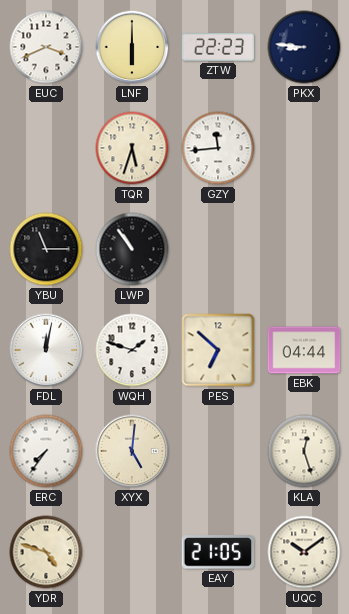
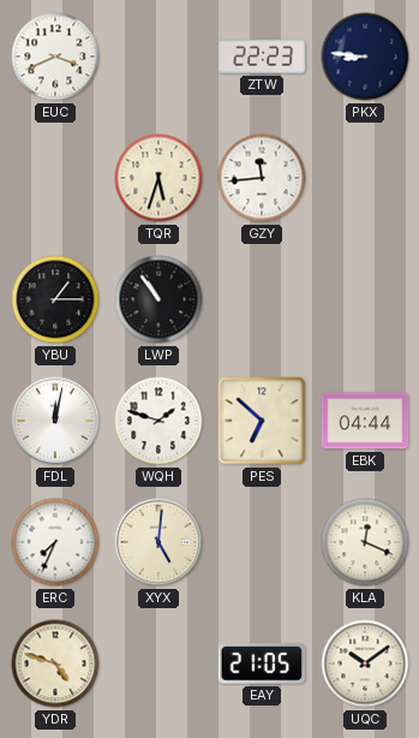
LNF: 6:00 -> none (132, 47)
YBU: 11:15 -> 1:15 (55, 299)
ERC: 7:36 -> 7:34 (55, 542)
KLA: 12:27 -> 12:19 (365, 542)
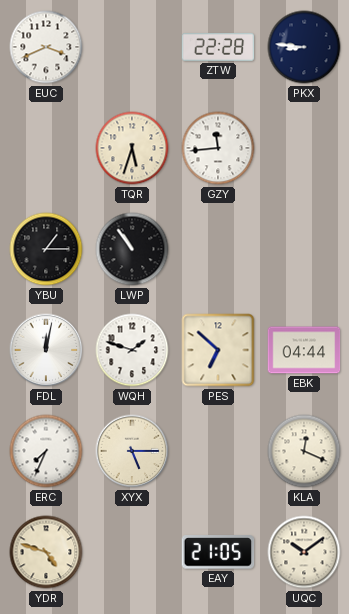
ZTW: 22:23 -> 22:28 (218, 47)
XYX: 5:01 -> 5:15 (132, 451)
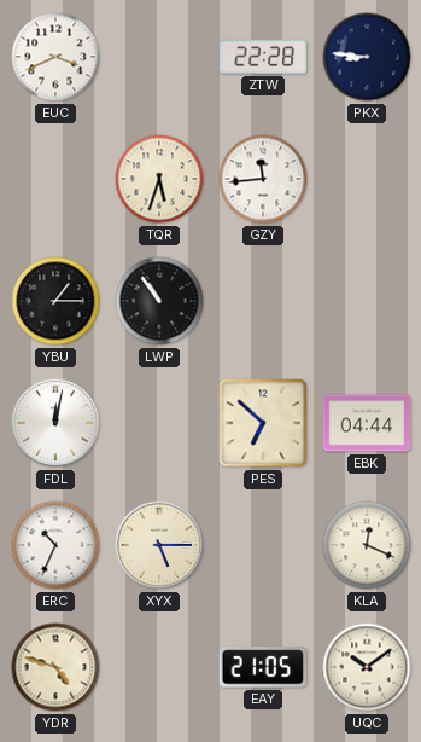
WQH: 1:48 -> none (132, 350)
ERC: 7:34 -> 10:34 (55, 545)
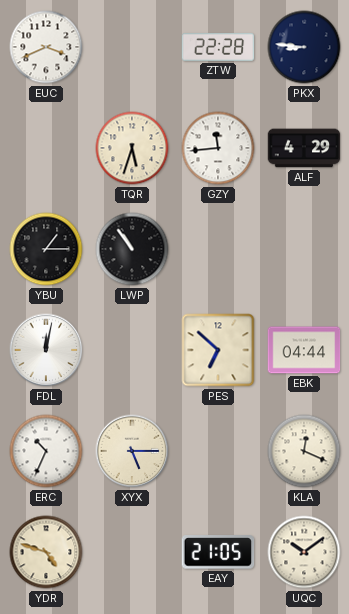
ALF: none -> 4:29 (304, 148)
